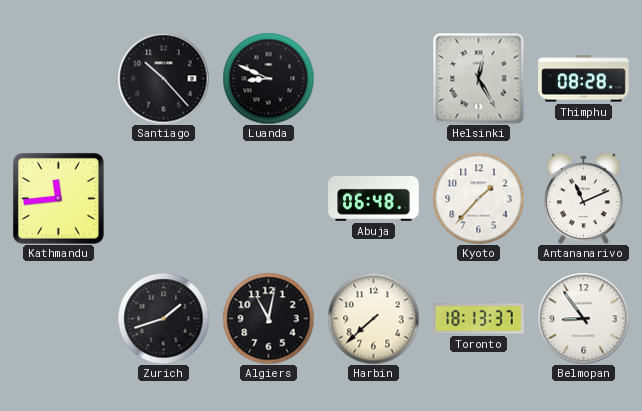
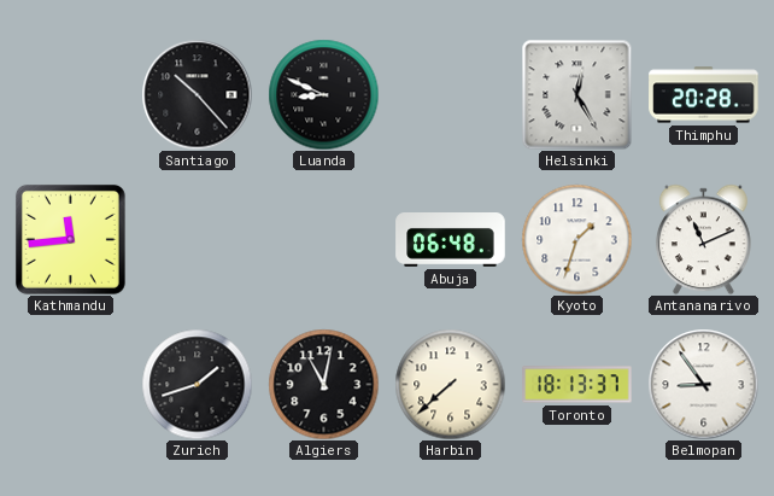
Thimphu: 08:28 -> 20:28 (704, 95)
Kyoto: 1:37 -> 1:33 (576, 239)
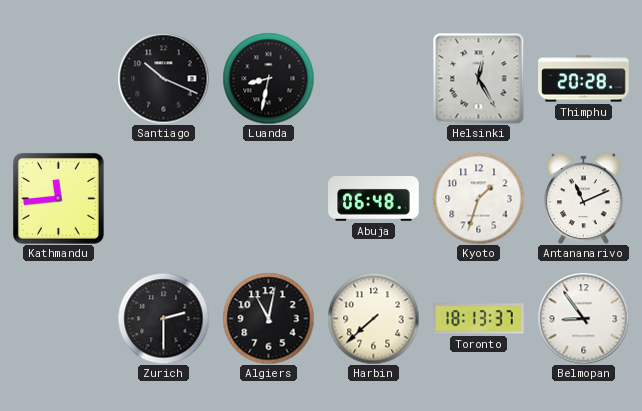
Santiago: 10:23 -> 10:19 (163, 78)
Luanda: 8:49 -> 8:32 (268, 78)
Zurich: 1:42 -> 2:30 (163, 318)
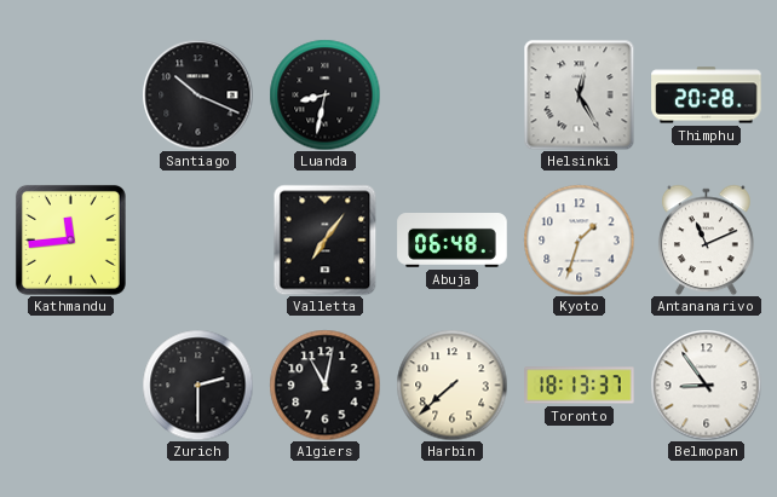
Valletta: none -> 7:06 (326, 239)
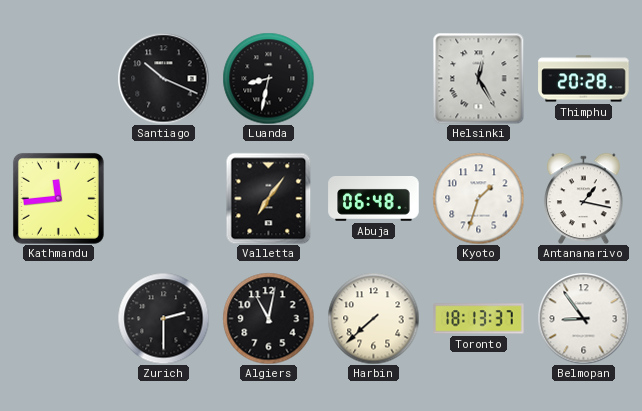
Antananarivo: 11:11 -> 1:17 (583, 198)
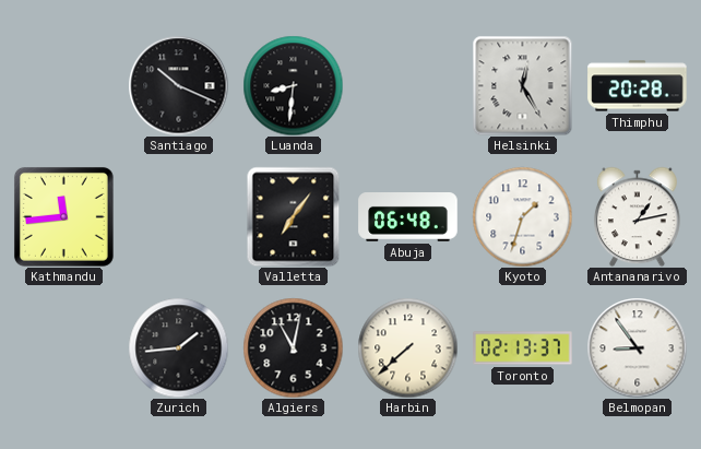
Luanda: 8:32 -> 8:31 (293, 85)
Antananarivo: 1:17 -> 1:13 (637, 216)
Zurich: 2:30 -> 1:44 (178, 347)
Toronto: 18:13 -> 02:13 (523, 348)
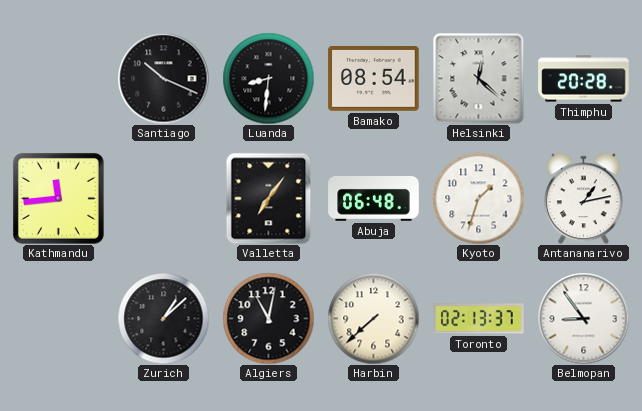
Bamako: none -> 08:54 (374, 79)
Helsinki: 12:25 -> 12:22 (478, 78)
Zurich: 1:44 -> 1:08 (163, 318)
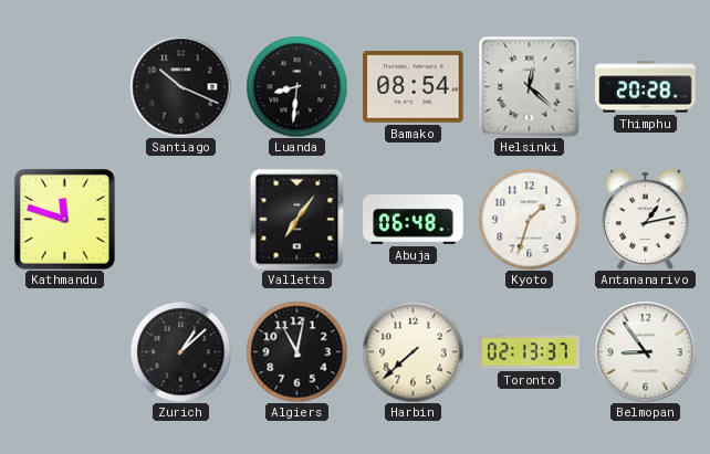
Kathmandu: 11:44 -> 11:48 (64, 219)
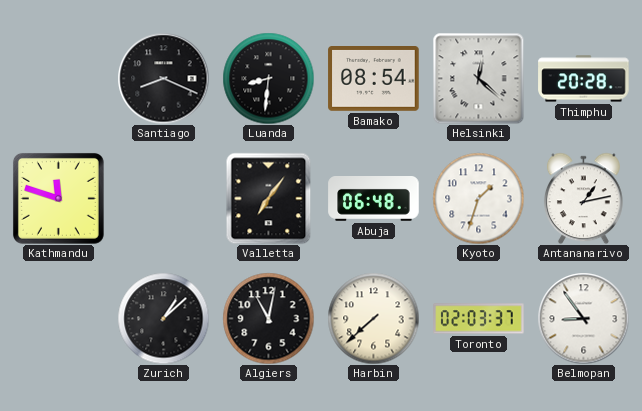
Santiago: 10:19 -> 8:19 (163, 78)
Toronto: 02:13 -> 02:03 (479, 319)
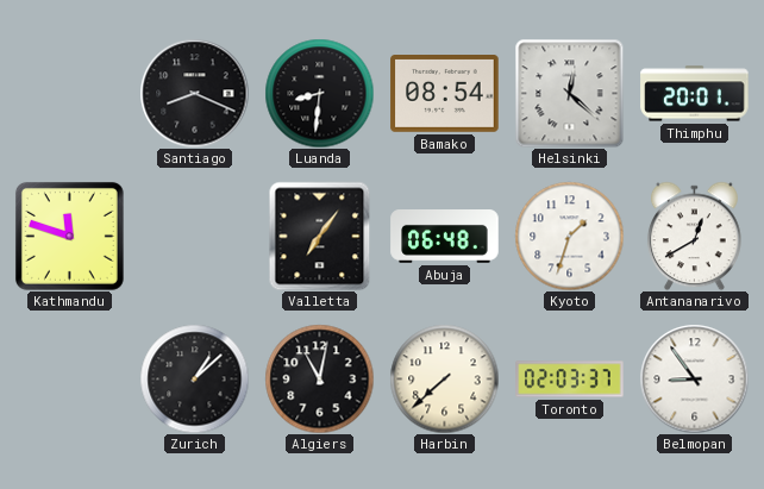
Thimphu: 20:28 -> 20:01 (695, 94)
Antananarivo: 1:13 -> 12:40 (694, 236)
